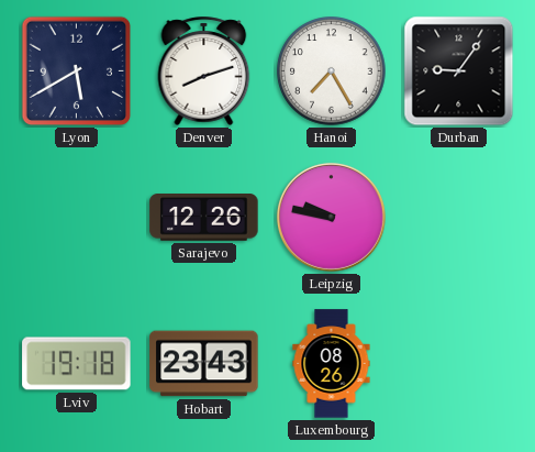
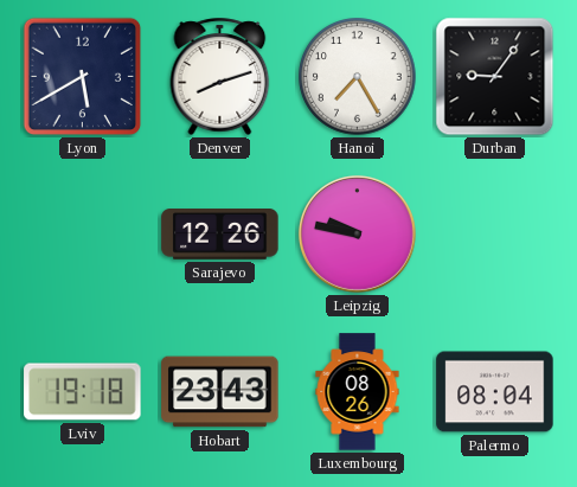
Palermo: none -> 08:04 (495, 392)
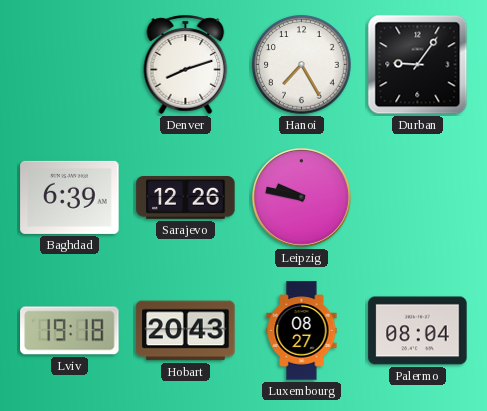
Lyon: 5:40 -> none (83, 77)
Baghdad: none -> 6:39 (70, 197)
Hobart: 23:43 -> 20:43 (186, 331)
Luxembourg: 08:26 -> 08:27 (302, 331)
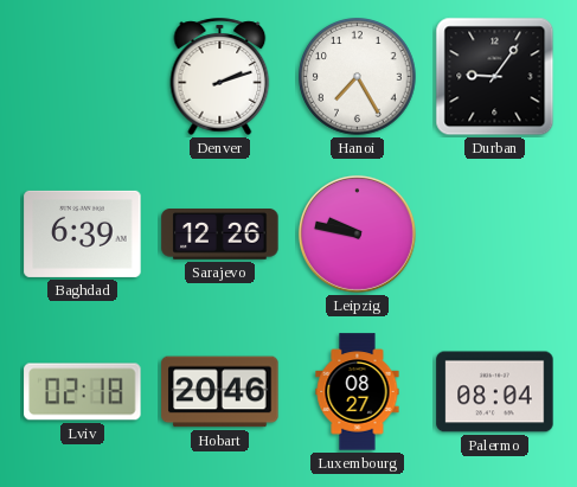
Denver: 8:12 -> 2:12 (220, 76)
Lviv: 19:18 -> 02:18 (83, 392)
Hobart: 20:43 -> 20:46 (220, 392)
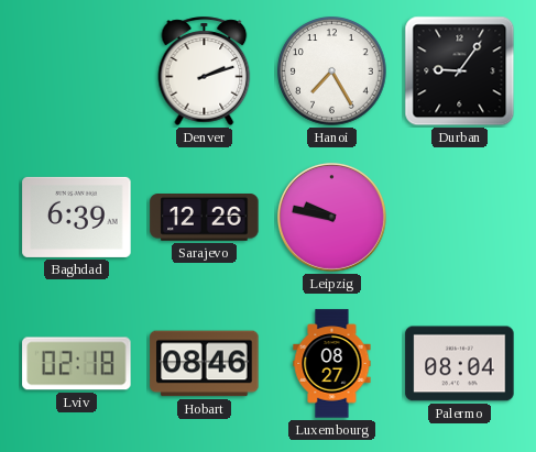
Hobart: 20:46 -> 08:46 (205, 364)
